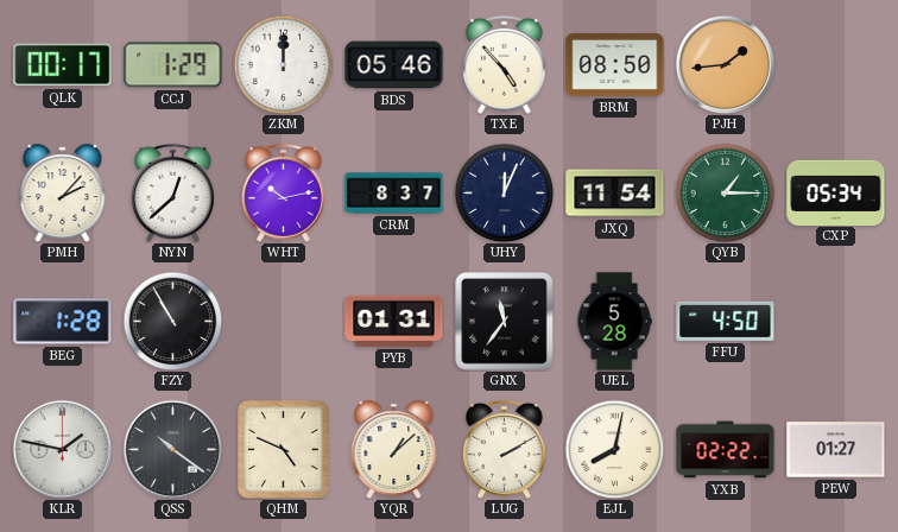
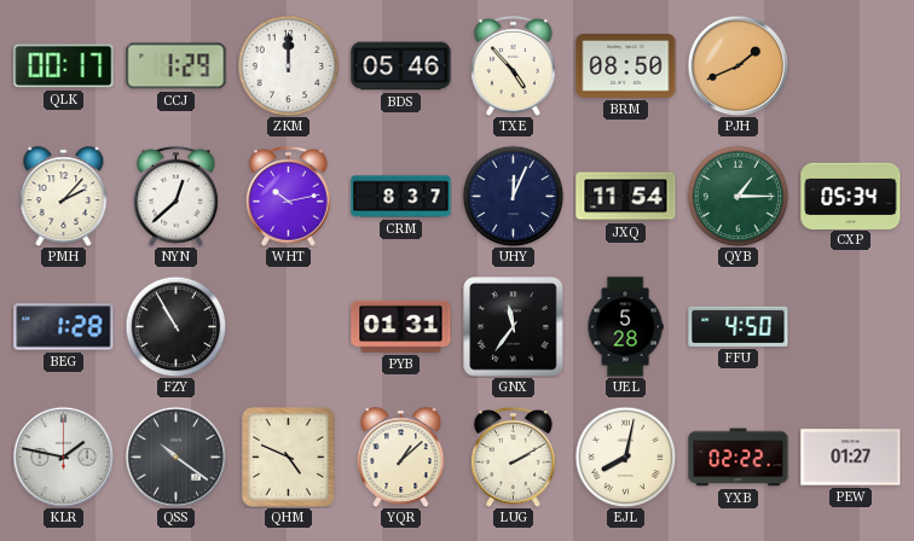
PJH: 1:44 -> 1:41 (737, 65)
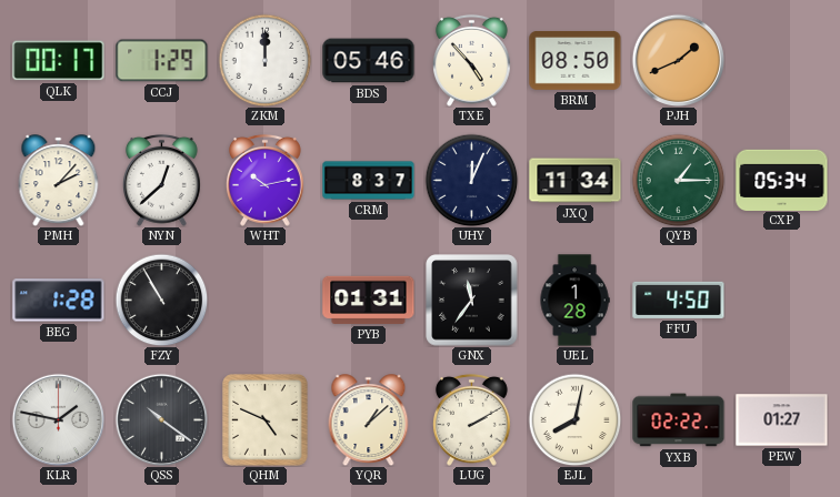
JXQ: 11:54 -> 11:34 (576, 181)
UEL: 5:28 -> 1:28 (574, 301)
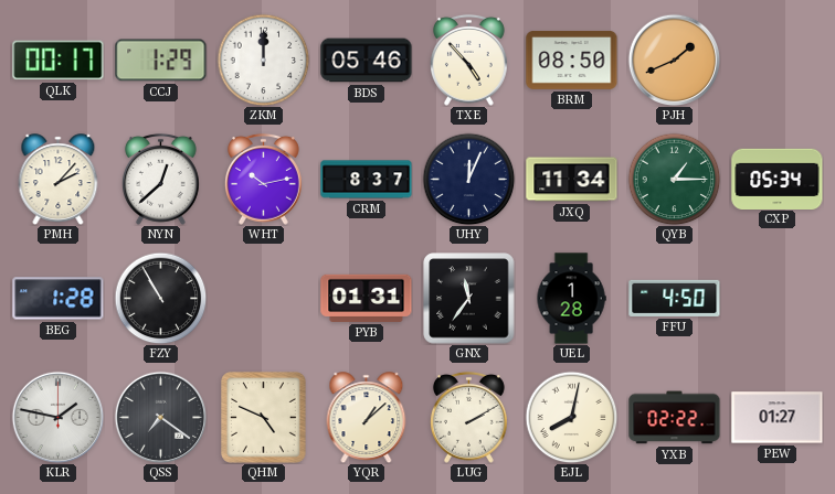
QSS: 10:21 -> 7:21 (160, 417)
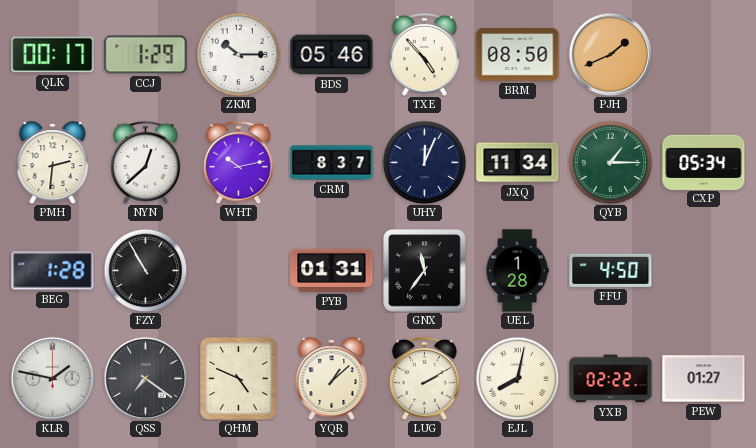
ZKM: 12:00 -> 10:15 (238, 54)
PMH: 2:07 -> 2:31 (53, 162)
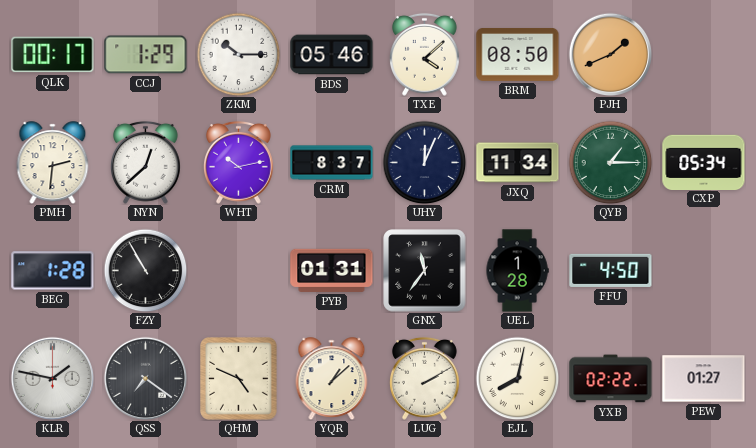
TXE: 4:53 -> 4:08 (424, 54)
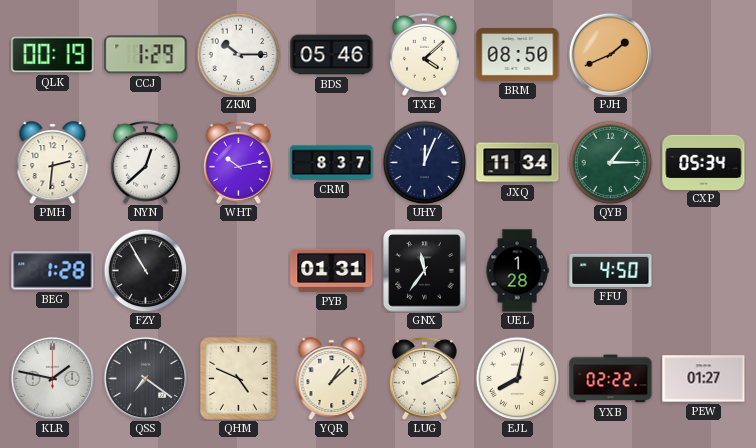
QLK: 00:17 -> 00:19 (53, 55)
